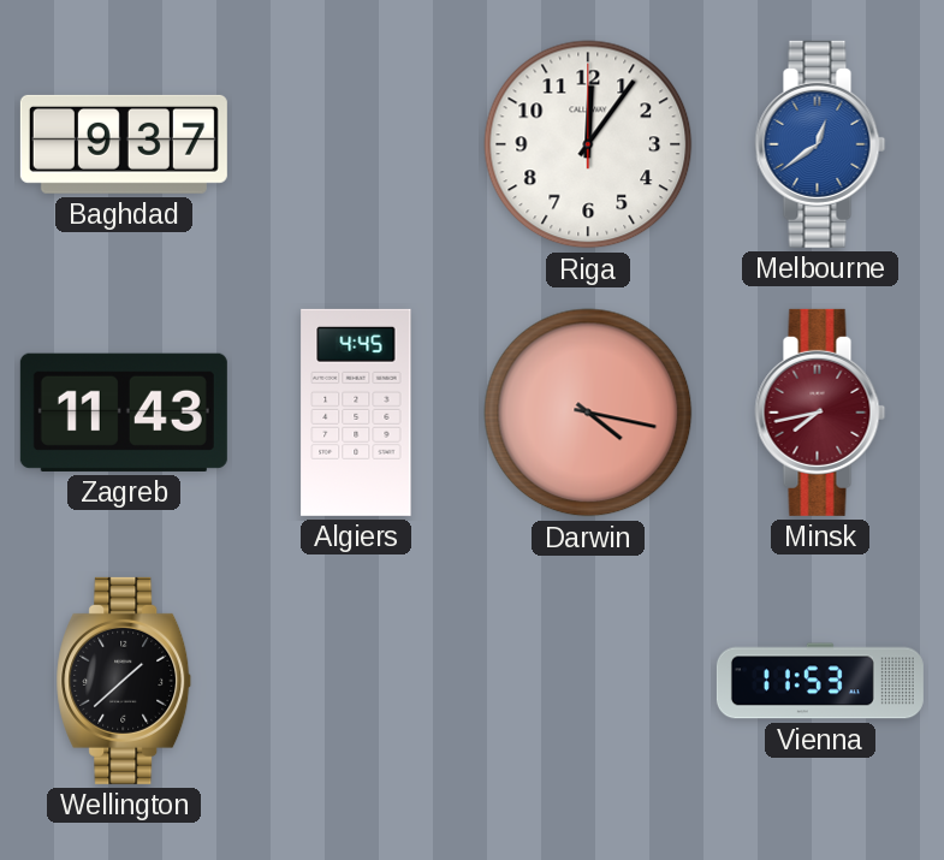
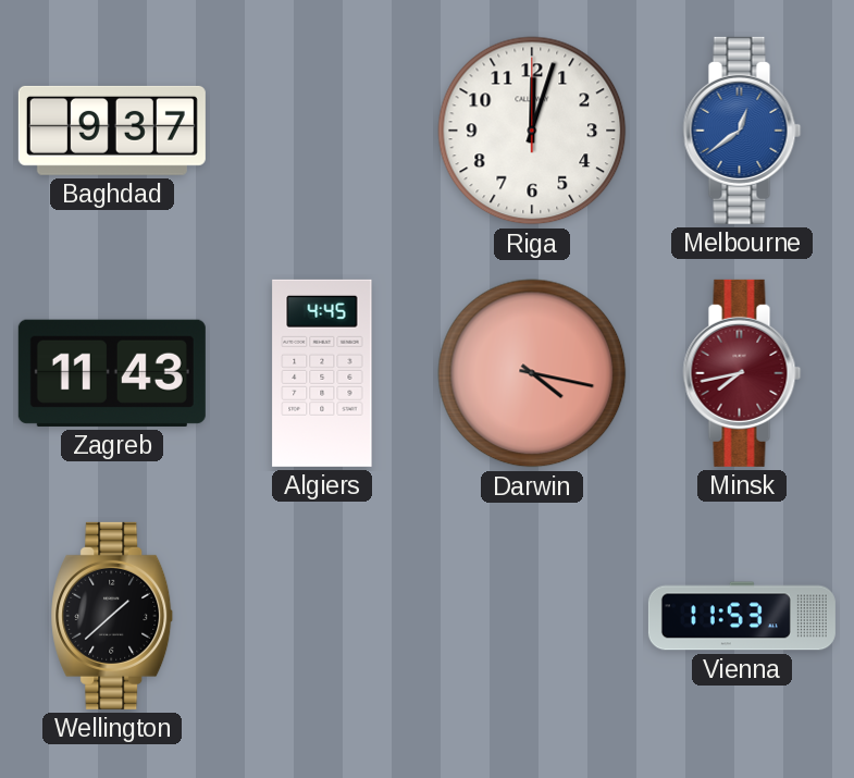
Riga: 12:06 -> 12:03 (532, 131)
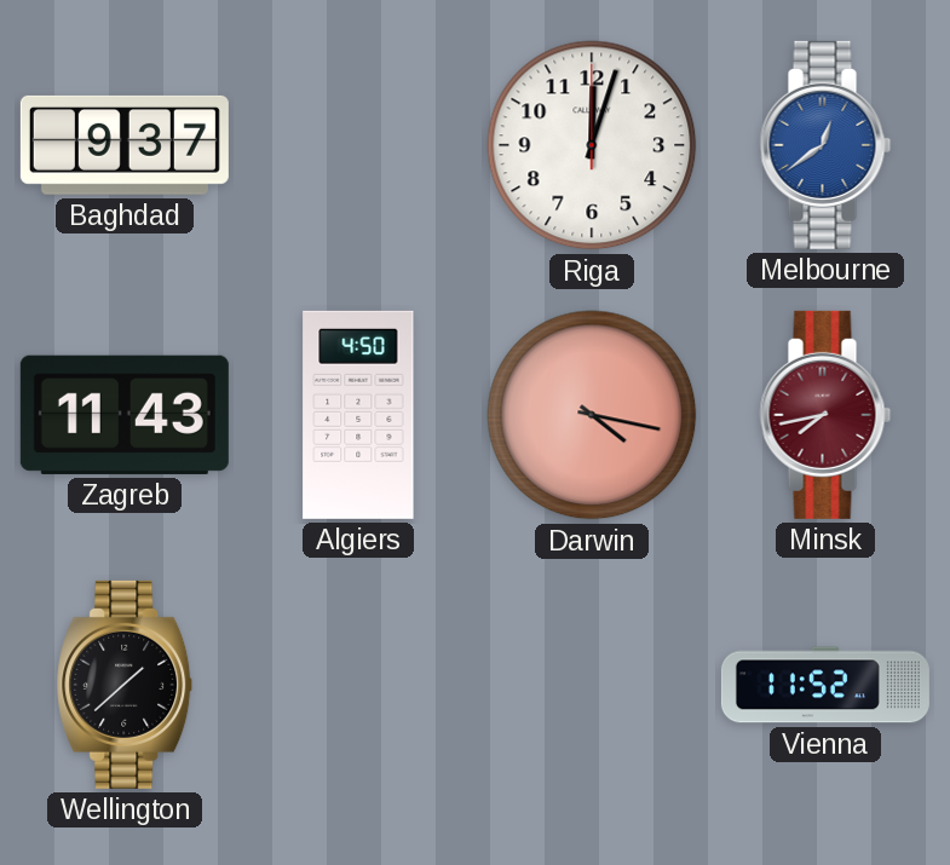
Algiers: 4:45 -> 4:50 (358, 415)
Vienna: 11:53 -> 11:52 (825, 685)
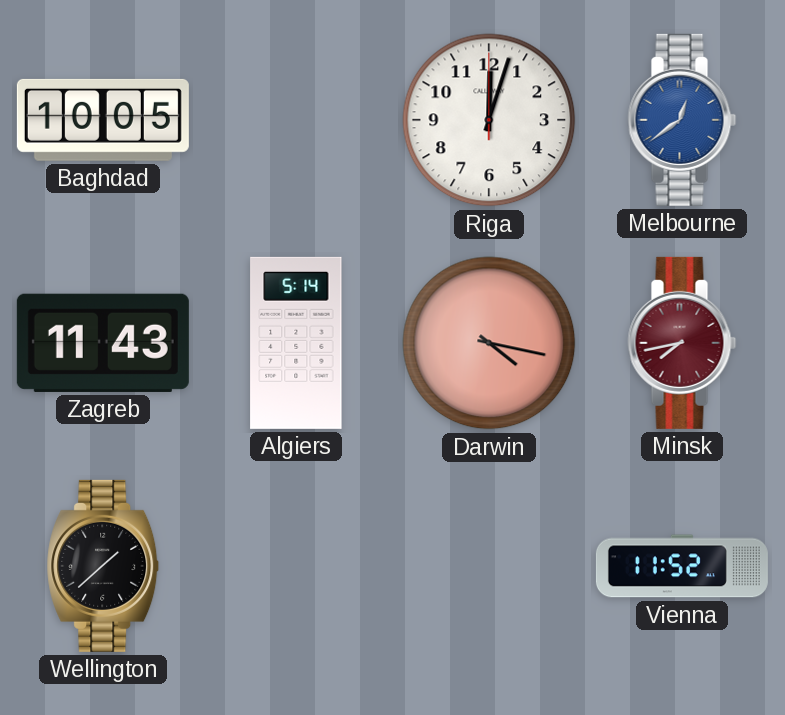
Baghdad: 9:37 -> 10:05 (103, 120)
Algiers: 4:50 -> 5:14 (296, 343)
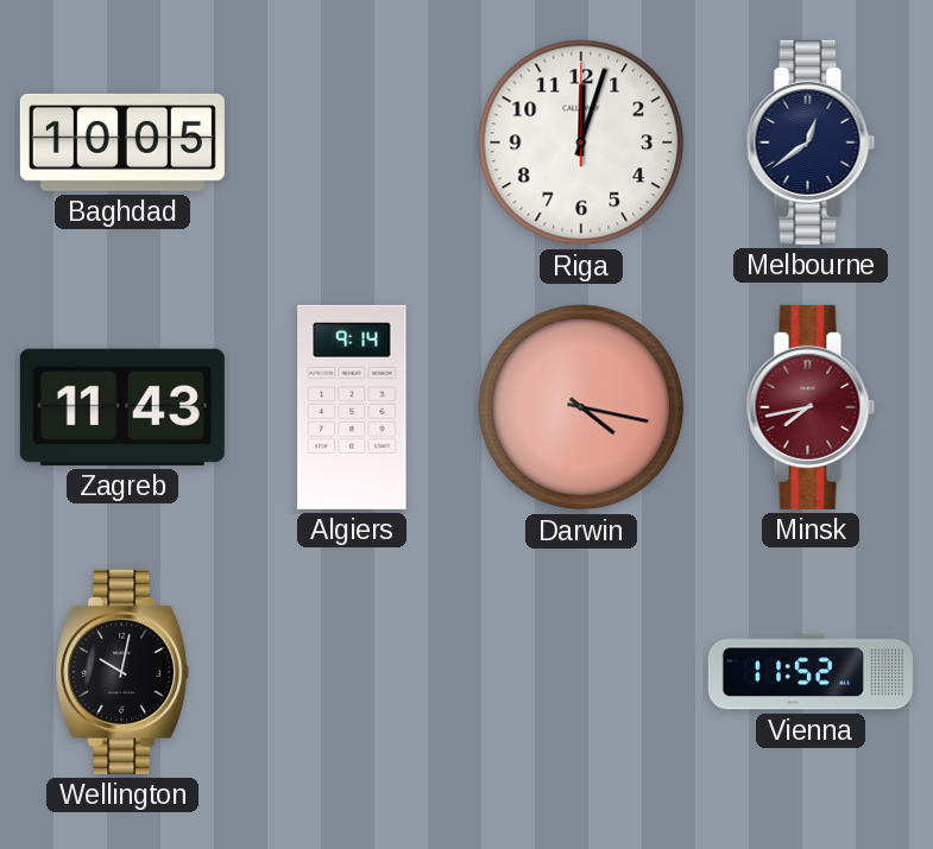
Melbourne dial: blue -> navy (811, 142)
Algiers: 5:14 -> 9:14 (352, 407)
Wellington: 1:38 -> 10:02 (122, 672)
